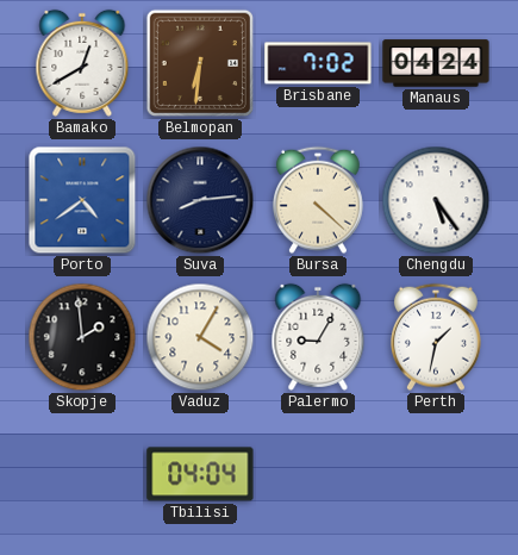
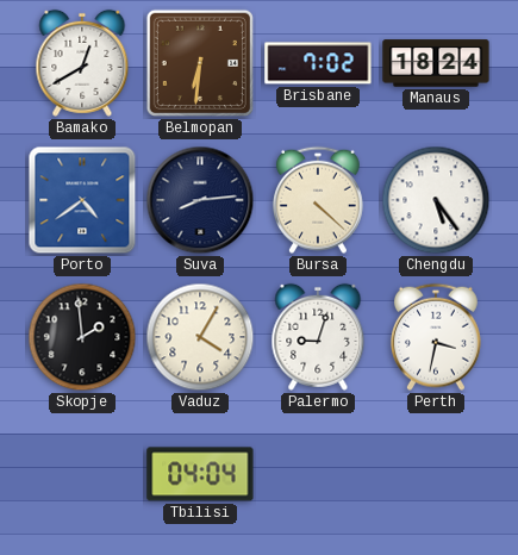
Manaus: 04:24 -> 18:24 (436, 63)
Palermo: 9:05 -> 9:03 (318, 337)
Perth: 1:32 -> 3:32 (436, 337)
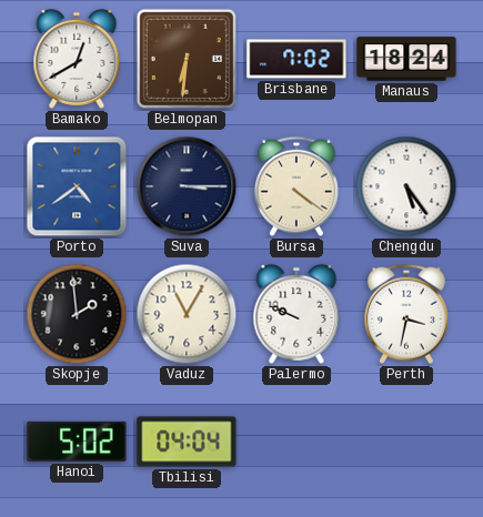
Suva: 8:14 -> 3:15 (187, 186)
Bursa: 4:22 -> 4:21 (296, 186)
Vaduz: 4:05 -> 11:05 (187, 314)
Palermo: 9:03 -> 9:49 (296, 314)
Hanoi: none -> 5:02 (77, 442)
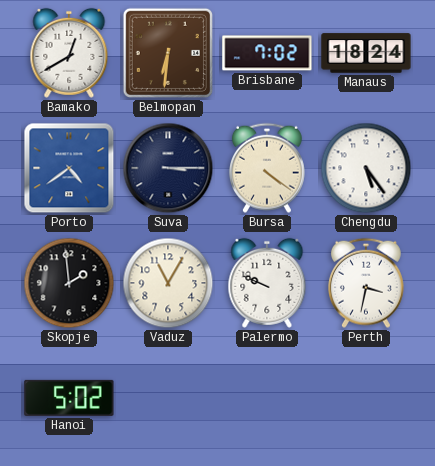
Tbilisi: 04:04 -> none (187, 442)
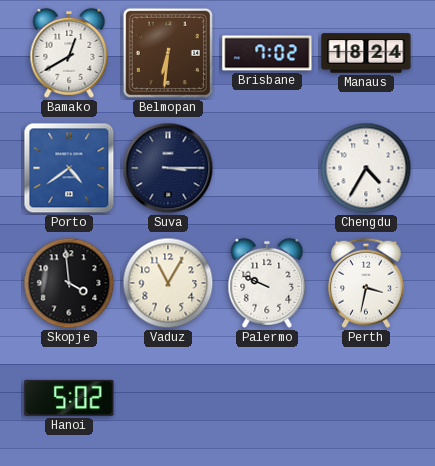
Bursa: 4:21 -> none (267, 168)
Chengdu: 5:24 -> 4:35 (366, 168)
Skopje: 1:59 -> 3:59 (69, 283)
